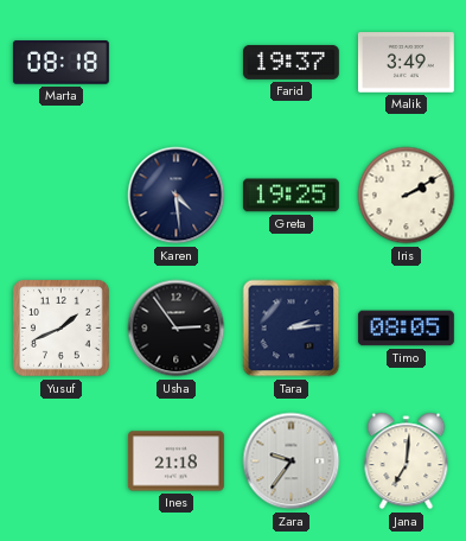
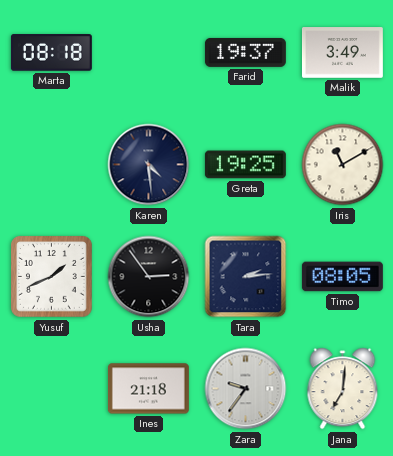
Iris: 2:10 -> 11:10 (343, 165)
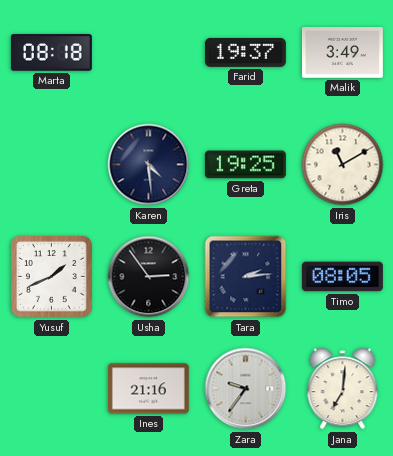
Ines: 21:18 -> 21:16 (148, 389)
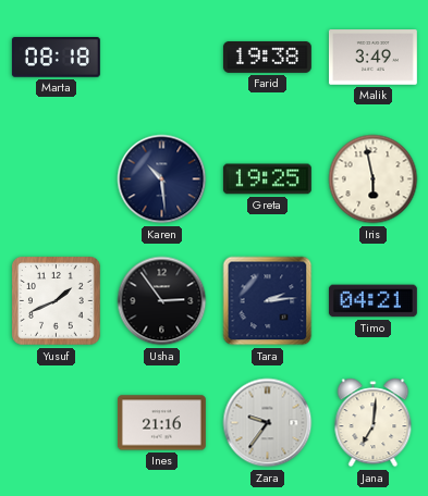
Farid: 19:37 -> 19:38 (267, 57)
Karen: 4:29 -> 10:29 (162, 179)
Iris: 11:10 -> 5:58 (374, 179)
Timo: 08:05 -> 04:21 (372, 301)
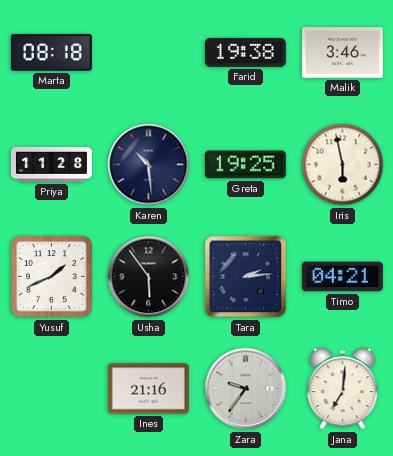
Malik: 3:49 -> 3:46 (342, 53)
Priya: none -> 11:28 (51, 165)
Usha: 2:54 -> 5:54 (149, 277)
